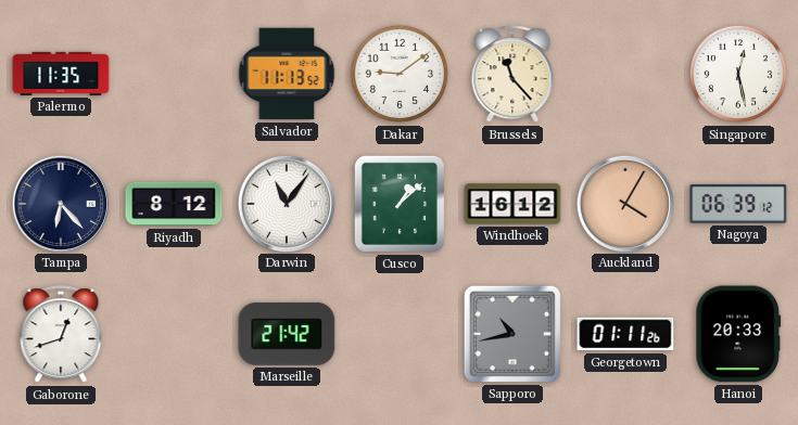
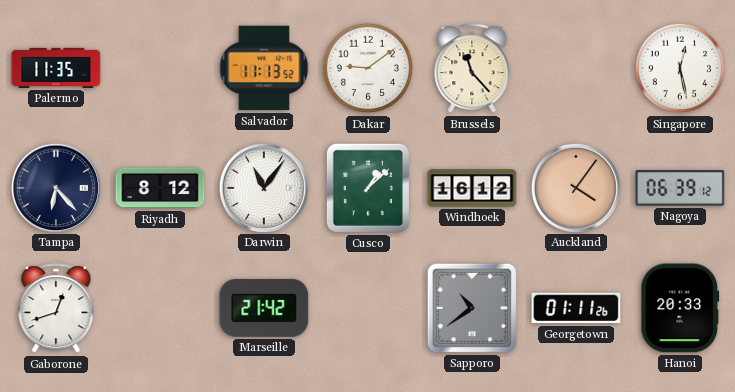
Auckland: 4:05 -> 4:06 (575, 187)
Sapporo: 10:43 -> 10:39 (472, 308)
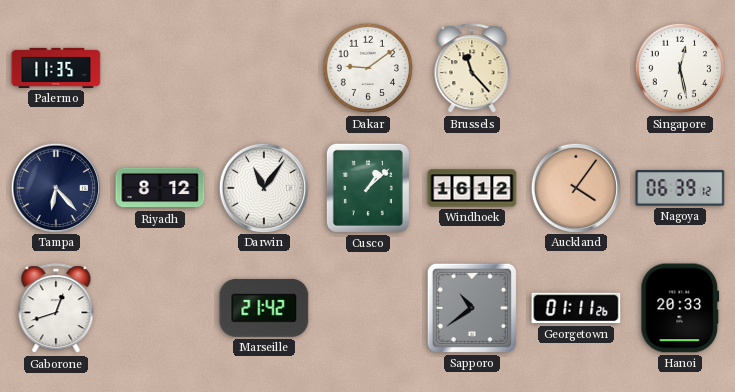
Salvador: 11:13 -> none (264, 68)
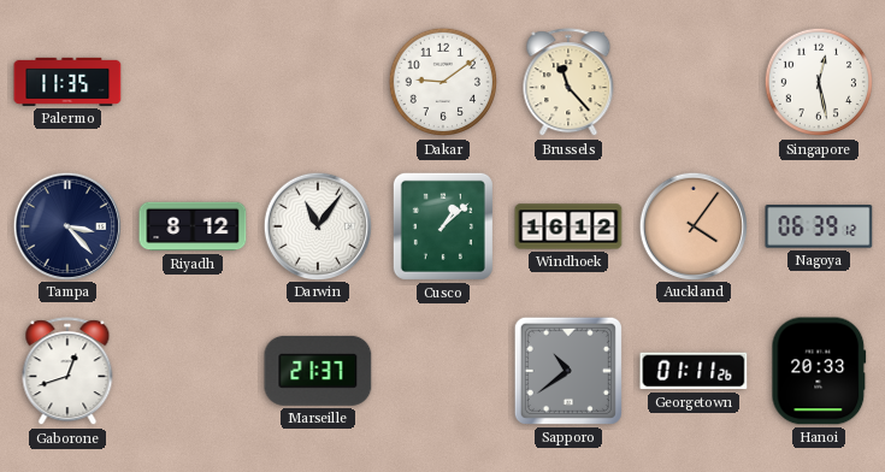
Tampa: 6:23 -> 3:23 (66, 225)
Marseille: 21:42 -> 21:37 (318, 371)
